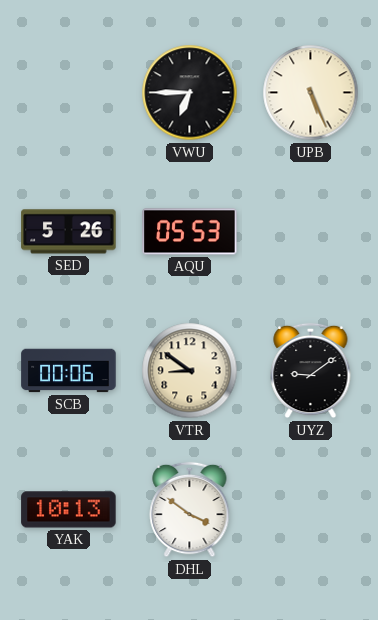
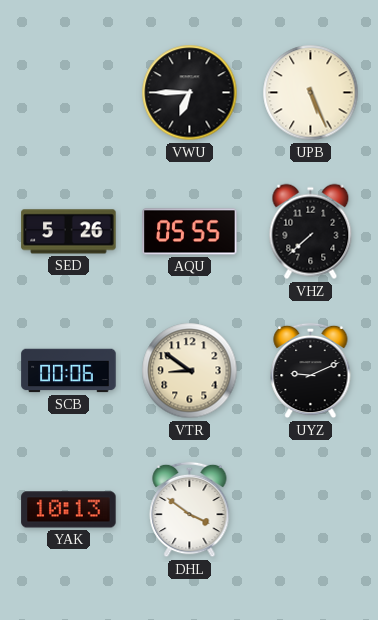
AQU: 05:53 -> 05:55 (190, 232)
VHZ: none -> 7:38 (311, 232)
UYZ: 9:09 -> 9:11 (311, 371)
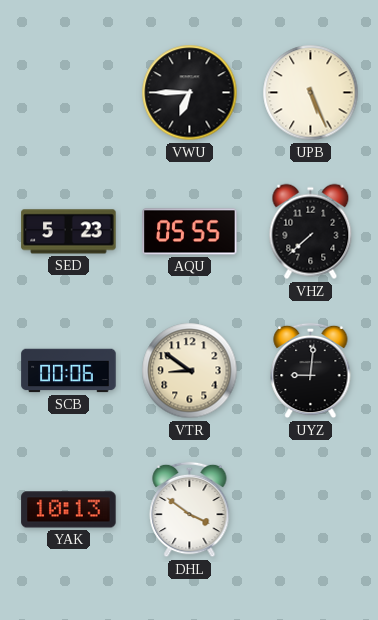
SED: 5:26 -> 5:23 (69, 232)
UYZ: 9:11 -> 9:01 (311, 371)
